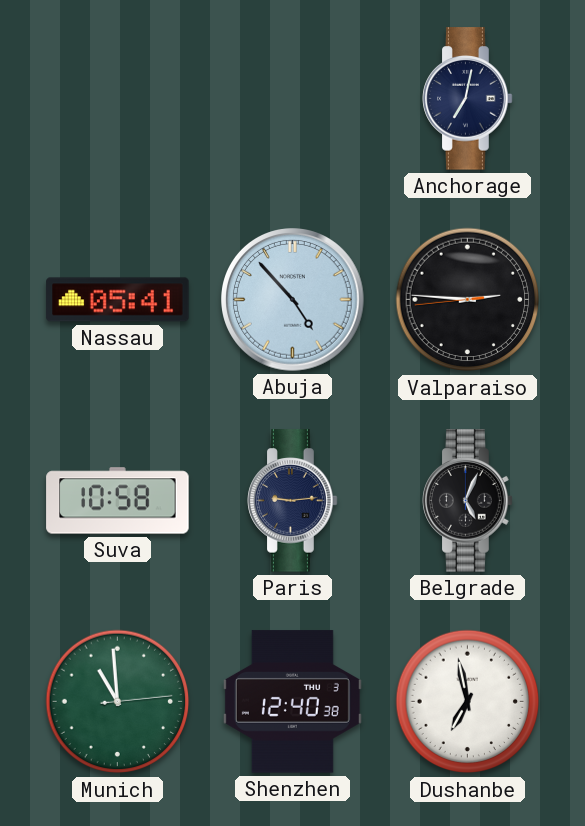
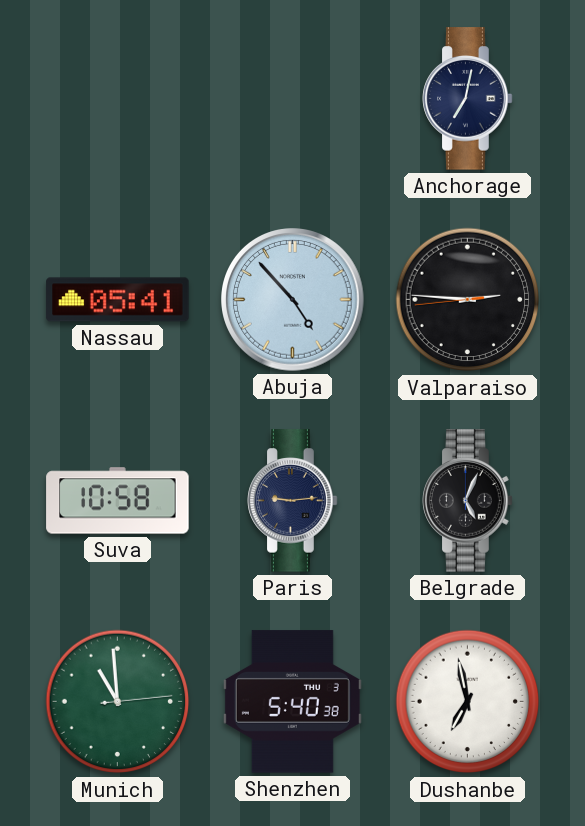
Shenzhen: 12:40 -> 5:40 (292, 702)
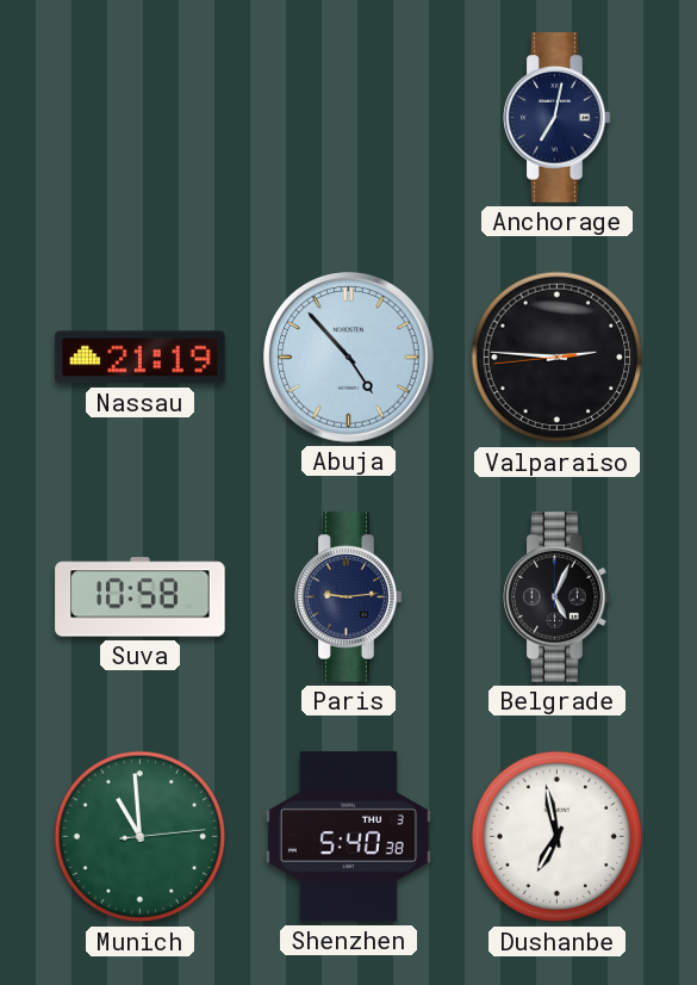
Nassau: 05:41 -> 21:19 (141, 358)
